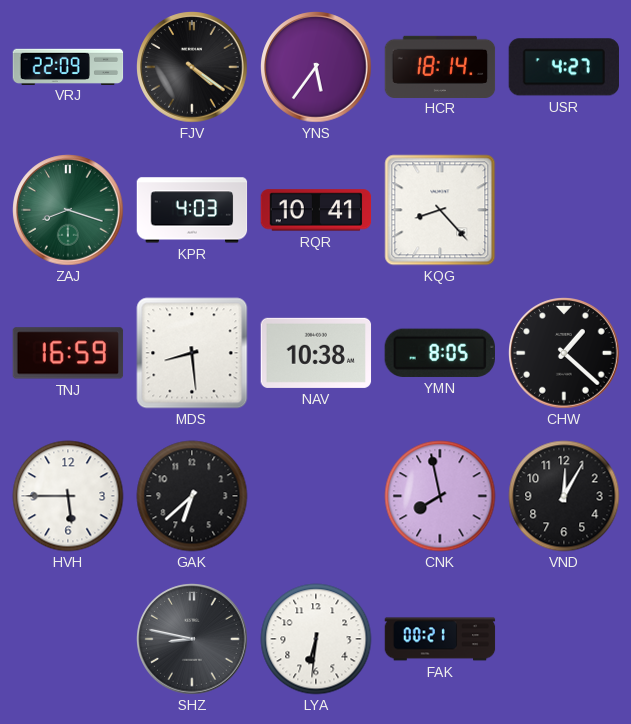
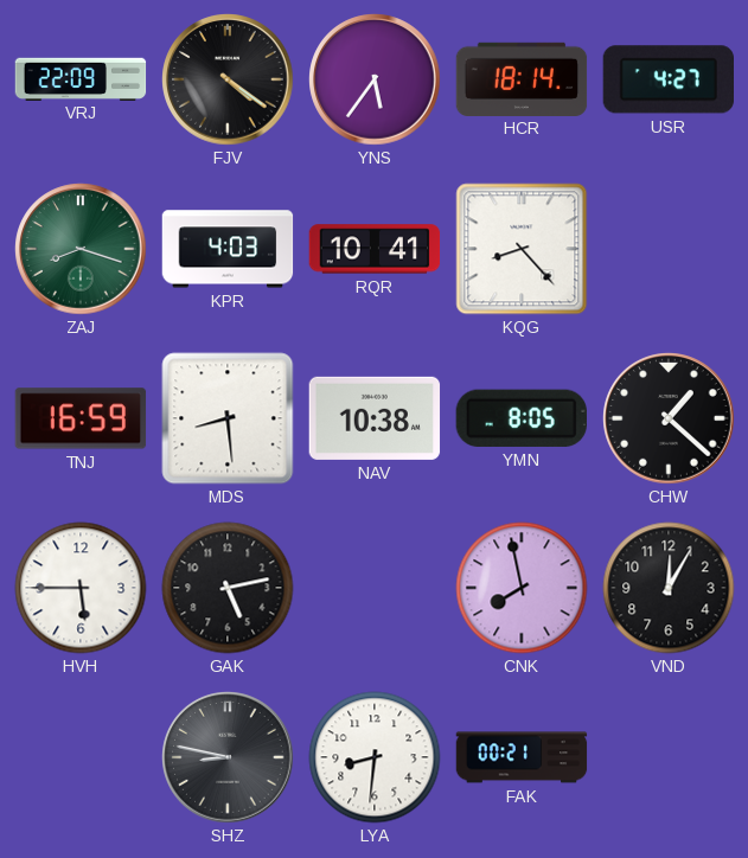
GAK: 6:38 -> 5:13 (228, 588)
LYA: 6:31 -> 8:31 (375, 757)
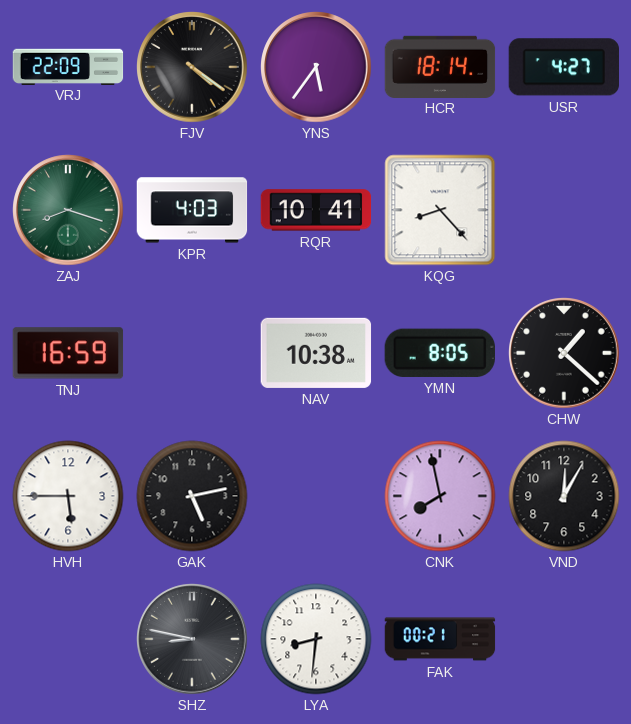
MDS: 8:29 -> none (228, 418)
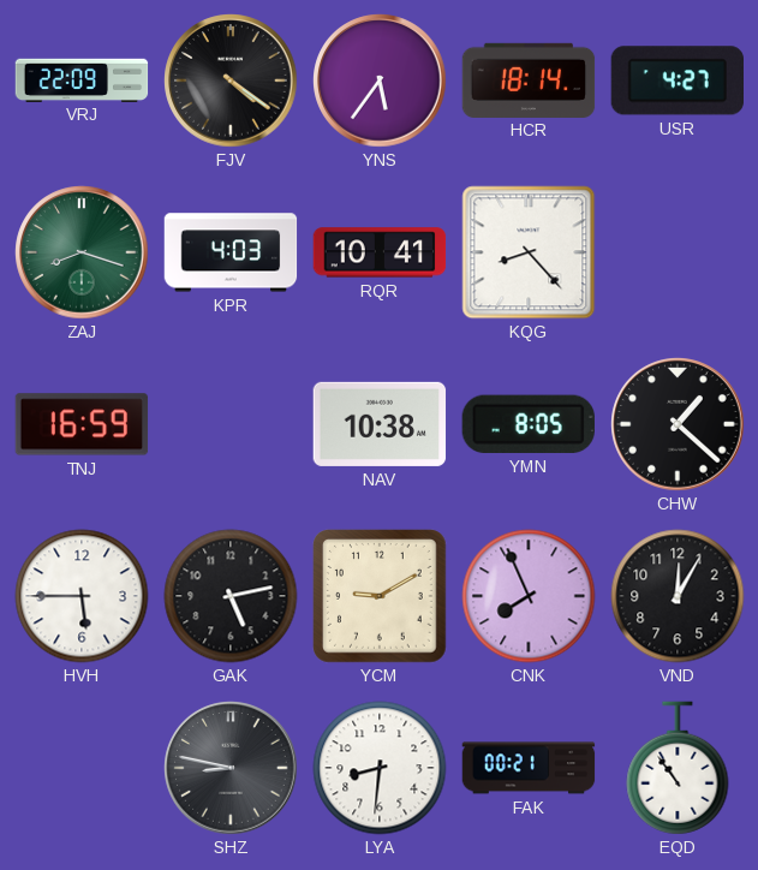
YCM: none -> 9:10 (380, 596)
CNK: 7:58 -> 7:56 (529, 596)
EQD: none -> 10:54 (678, 768)
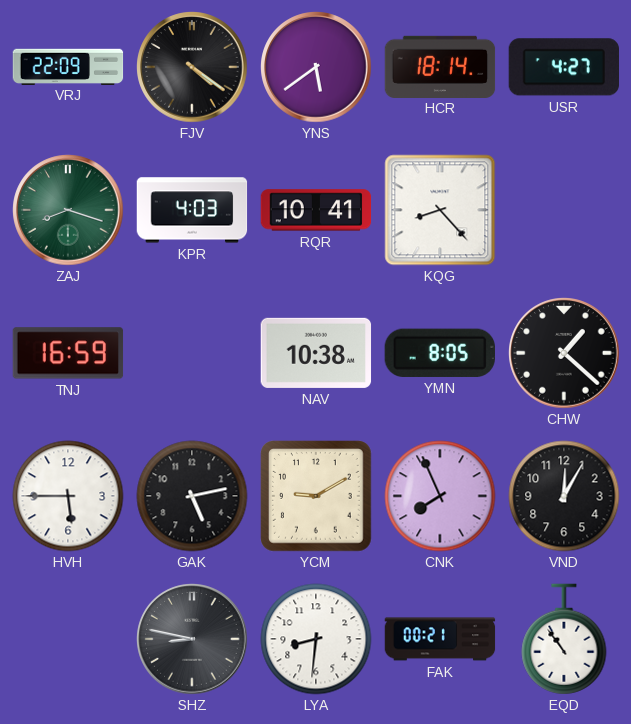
YNS: 5:36 -> 5:39 (316, 67)
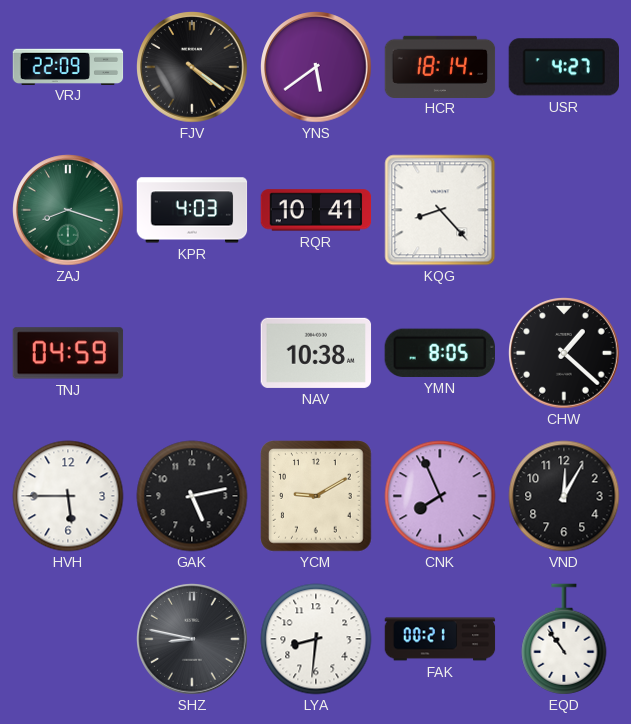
TNJ: 16:59 -> 04:59 (68, 353)
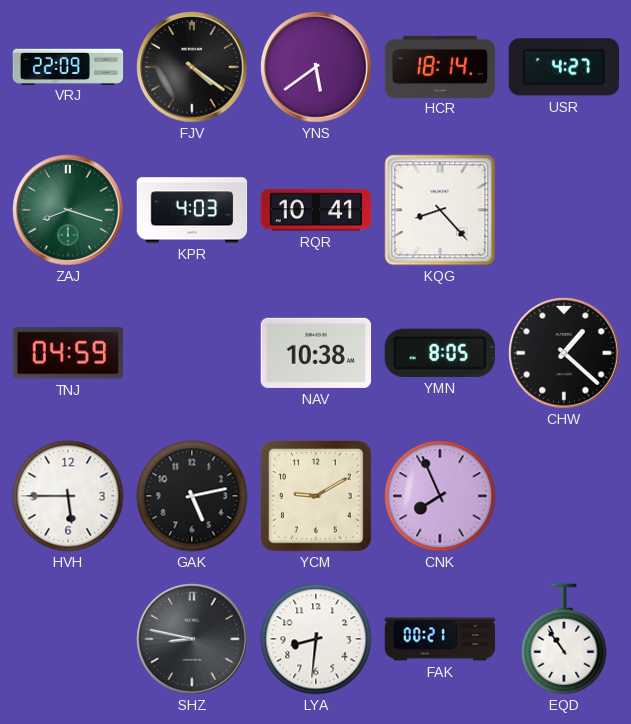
VND: 12:05 -> none (564, 496)
